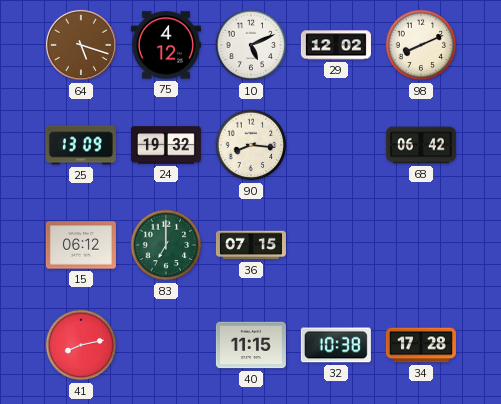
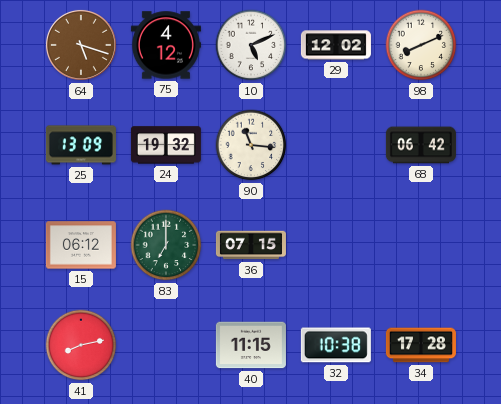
90: 8:16 -> 11:16 (251, 145)
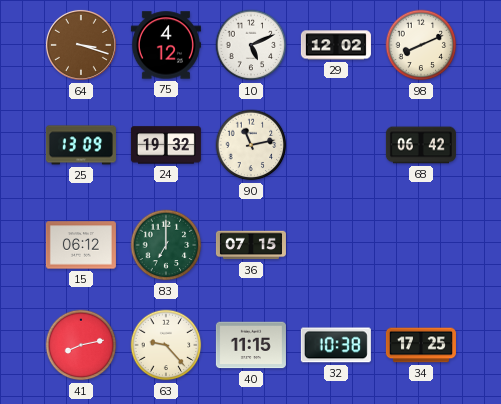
64: 5:18 -> 3:18 (81, 45)
90: 11:16 -> 11:13 (251, 145)
63: none -> 9:23 (166, 345)
34: 17:28 -> 17:25 (421, 345)
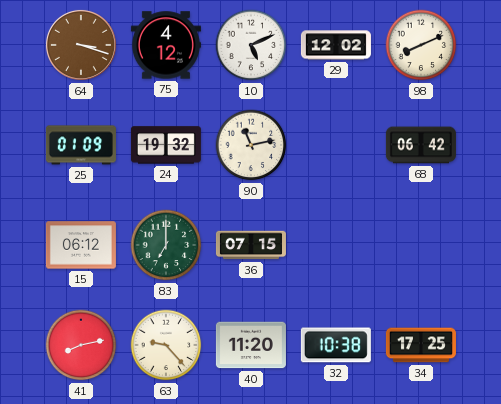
25: 13:09 -> 01:09 (81, 145)
40: 11:15 -> 11:20 (251, 345)
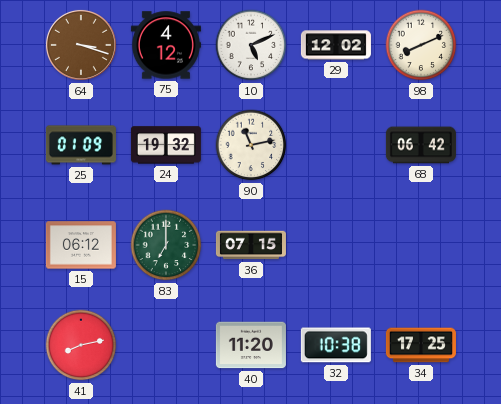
63: 9:23 -> none (166, 345)
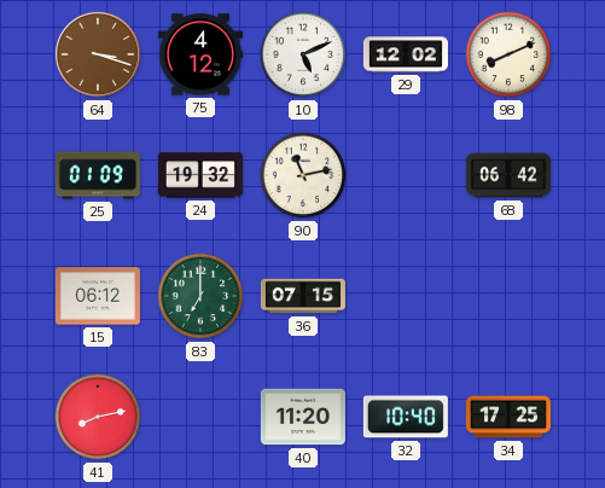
32: 10:38 -> 10:40 (406, 417)
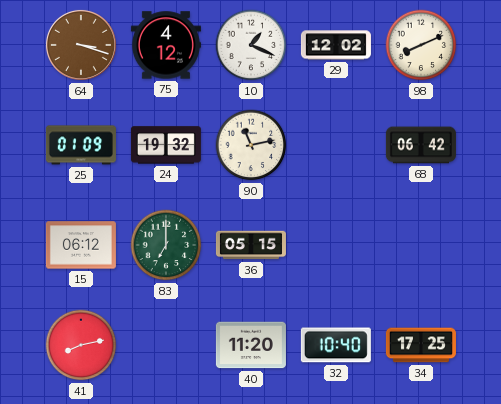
10: 5:11 -> 1:19 (251, 45)
36: 07:15 -> 05:15 (251, 245)
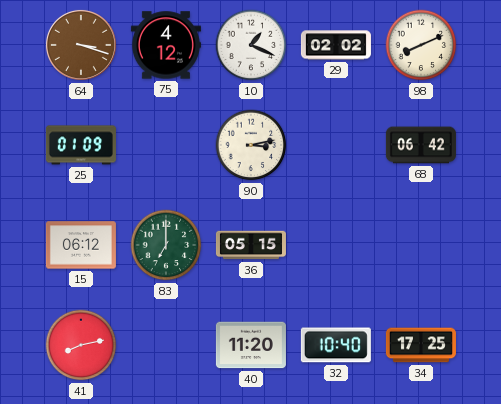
29: 12:02 -> 02:02 (336, 45)
24: 19:32 -> none (166, 145)
90: 11:13 -> 3:13 (251, 145)
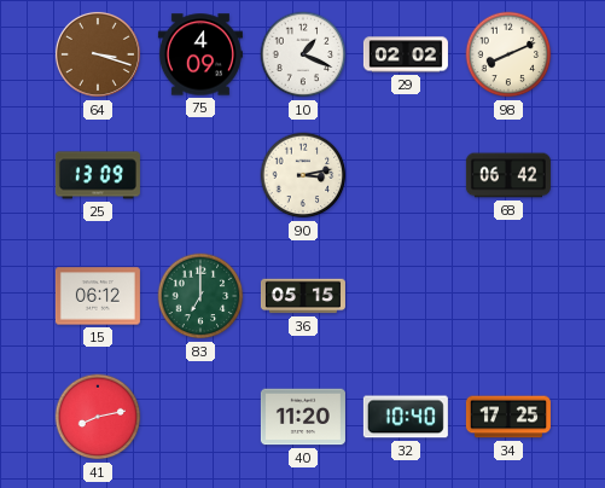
75: 4:12 -> 4:09 (200, 54)
25: 01:09 -> 13:09 (98, 175)
